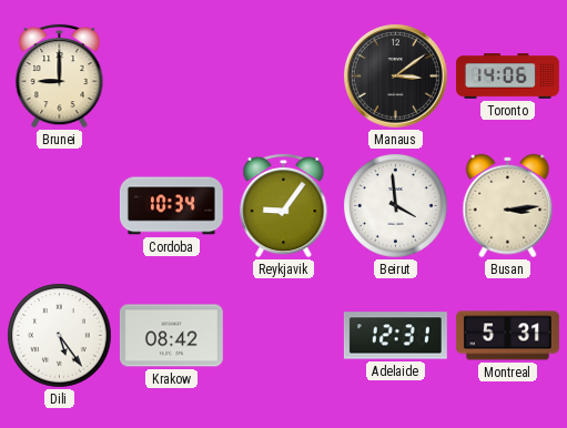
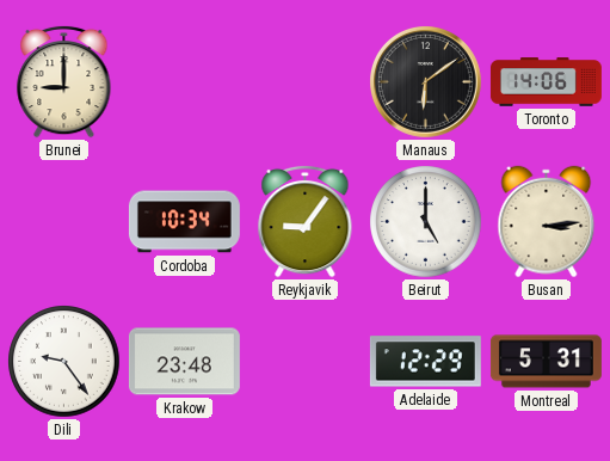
Manaus: 3:09 -> 6:09 (426, 82)
Beirut: 3:59 -> 5:00 (426, 222)
Dili: 5:24 -> 9:24 (64, 362)
Krakow: 08:42 -> 23:48 (184, 362)
Adelaide: 12:31 -> 12:29 (425, 362)
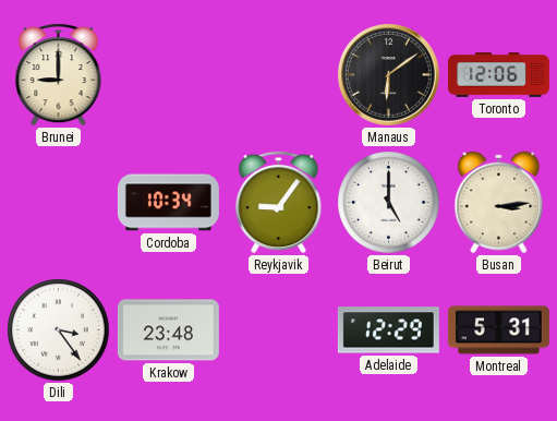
Toronto: 14:06 -> 12:06 (498, 75)
Dili: 9:24 -> 3:24 (59, 330)
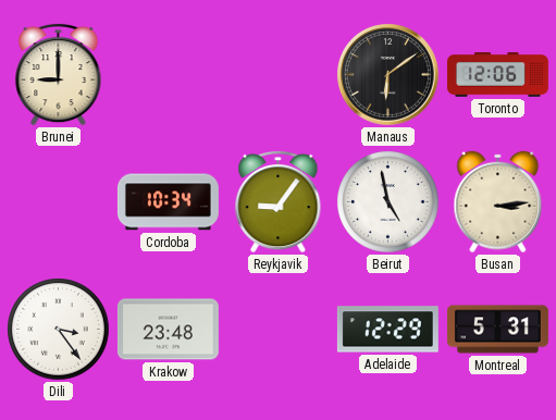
Beirut: 5:00 -> 4:58 (388, 202)
